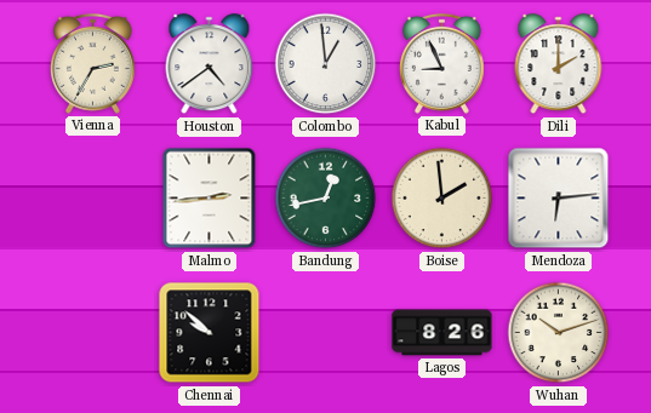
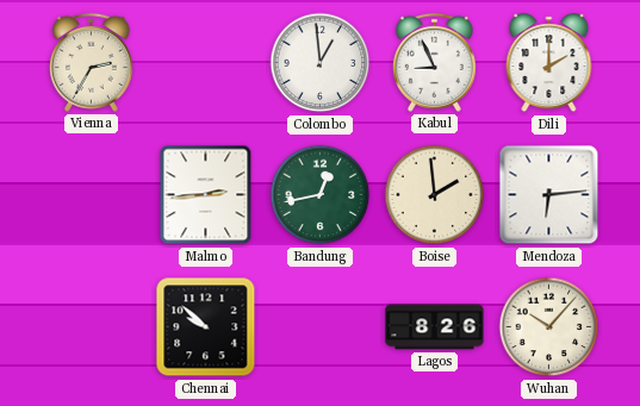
Houston: 4:39 -> none (210, 64)
Wuhan: 10:12 -> 10:07 (549, 327)
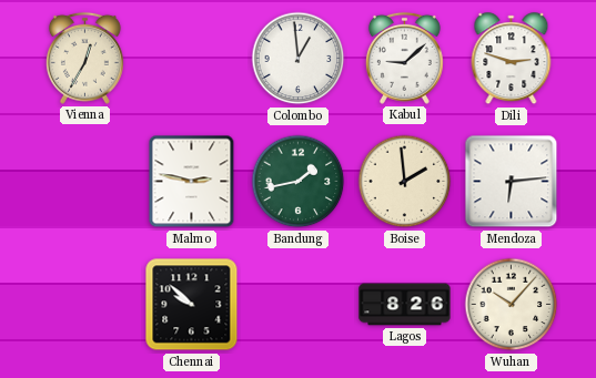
Vienna: 2:35 -> 12:35 (84, 58)
Kabul: 8:56 -> 9:08 (404, 58)
Dili: 2:00 -> 2:48 (512, 59)
Malmo: 2:44 -> 2:47 (192, 182)
Bandung: 12:43 -> 1:43 (299, 182)
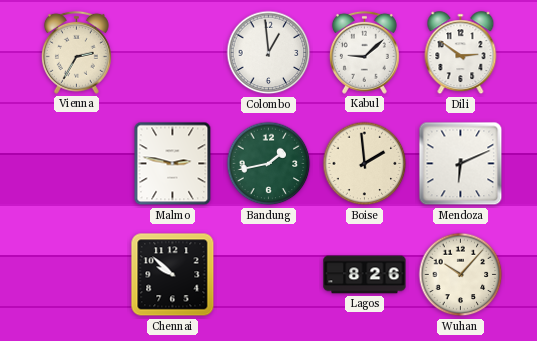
Vienna: 12:35 -> 2:35 (76, 52)
Dili: 2:48 -> 2:51 (461, 53)
Mendoza: 6:14 -> 6:11 (461, 164)
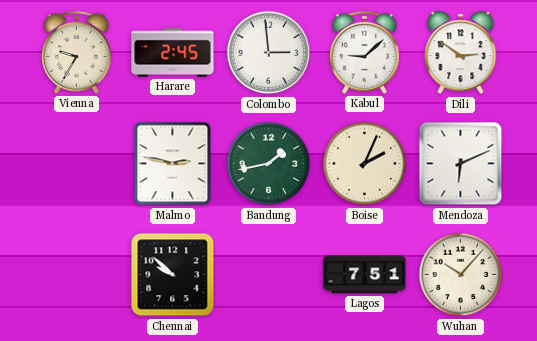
Vienna: 2:35 -> 9:35 (76, 52)
Harare: none -> 2:45 (173, 53)
Colombo: 12:59 -> 2:59 (269, 53)
Boise: 1:59 -> 2:04 (365, 164)
Lagos: 8:26 -> 7:51 (365, 275)
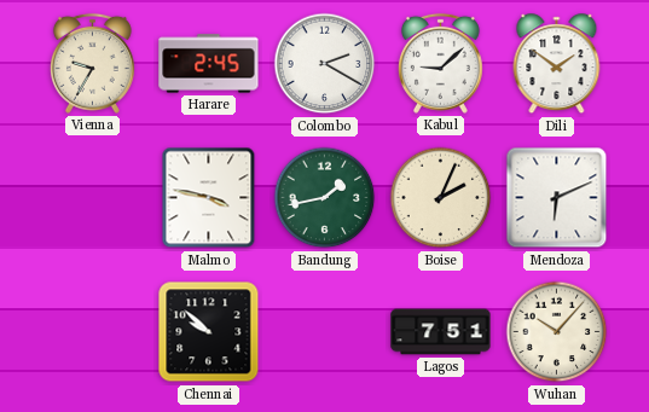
Colombo: 2:59 -> 2:20 (325, 64)
Dili: 2:51 -> 1:51 (557, 64)
Malmo: 2:47 -> 3:47 (209, 198)
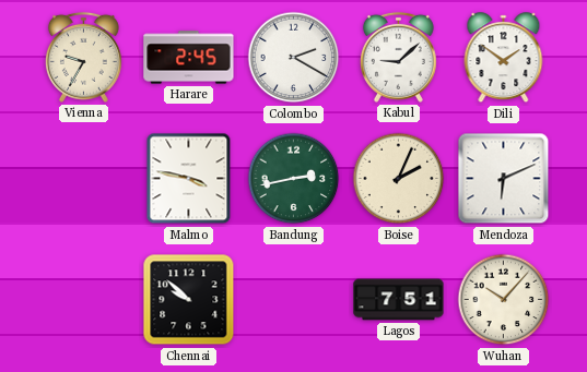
Bandung: 1:43 -> 2:43 (294, 179)
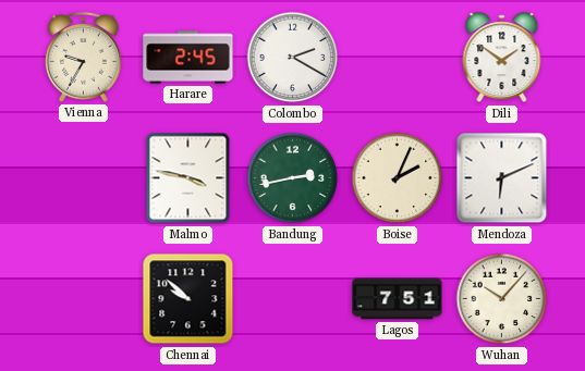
Kabul: 9:08 -> none (398, 57)
